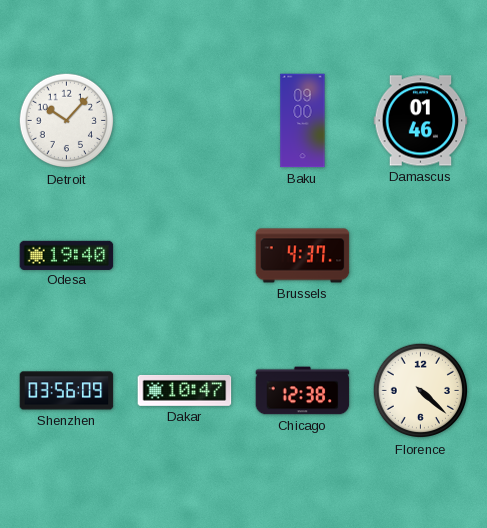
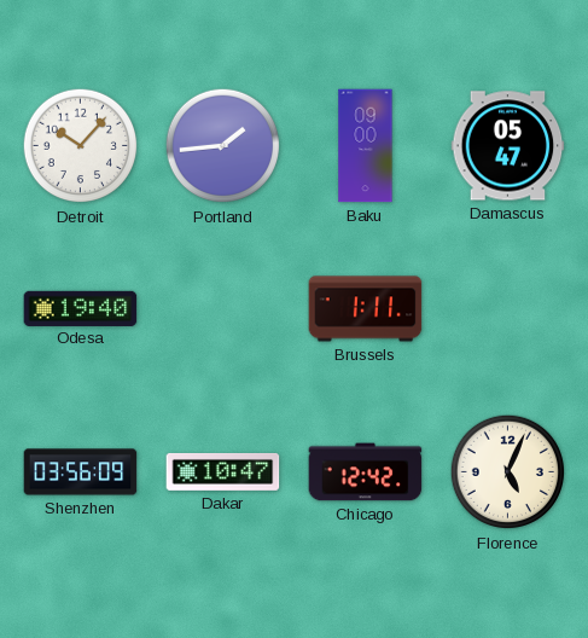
Portland: none -> 1:44 (223, 146)
Damascus: 01:46 -> 05:47 (508, 146)
Brussels: 4:37 -> 1:11 (366, 309)
Chicago: 12:38 -> 12:42 (366, 472)
Florence: 4:22 -> 5:04 (508, 472)
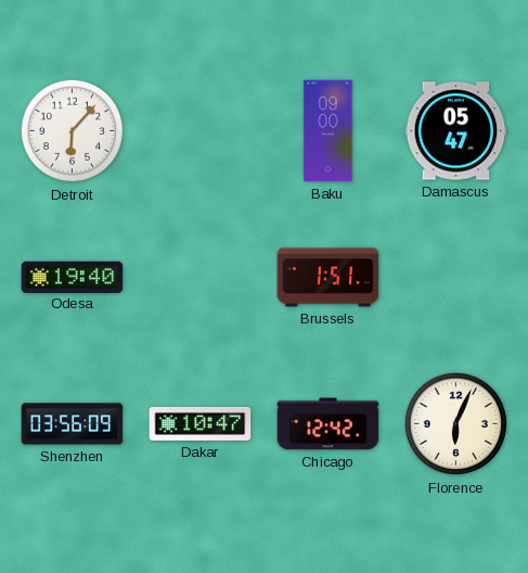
Detroit: 10:07 -> 6:07 (73, 131)
Portland: 1:44 -> none (223, 146)
Brussels: 1:11 -> 1:51 (329, 278)
Florence: 5:04 -> 6:04 (456, 424)
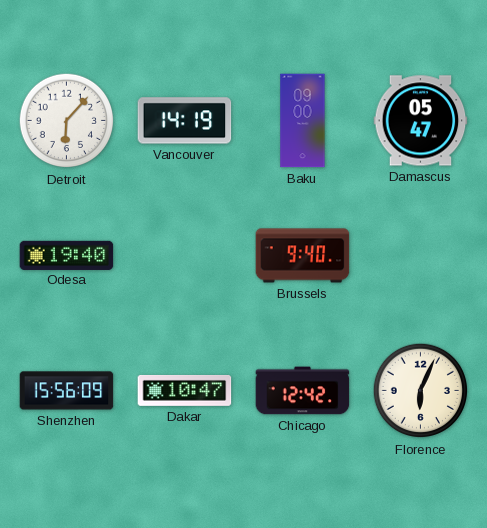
Vancouver: none -> 14:19 (185, 121)
Brussels: 1:51 -> 9:40 (303, 256)
Shenzhen: 03:56 -> 15:56 (67, 391)
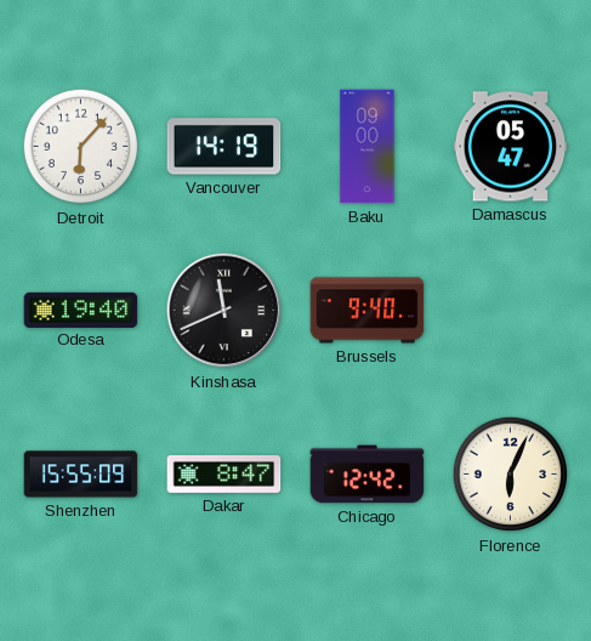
Kinshasa: none -> 11:41 (225, 311)
Shenzhen: 15:56 -> 15:55 (81, 475)
Dakar: 10:47 -> 8:47 (225, 473)
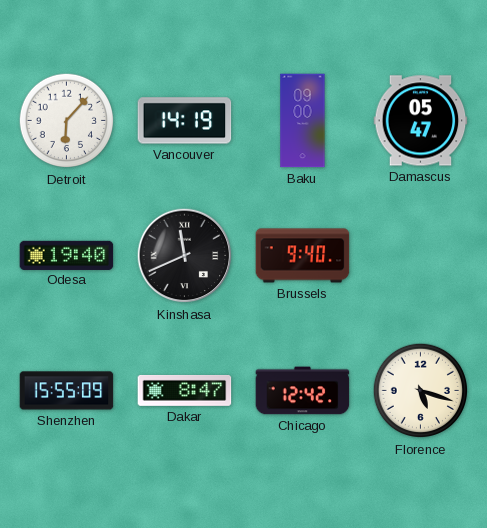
Florence: 6:04 -> 5:18 (421, 391)
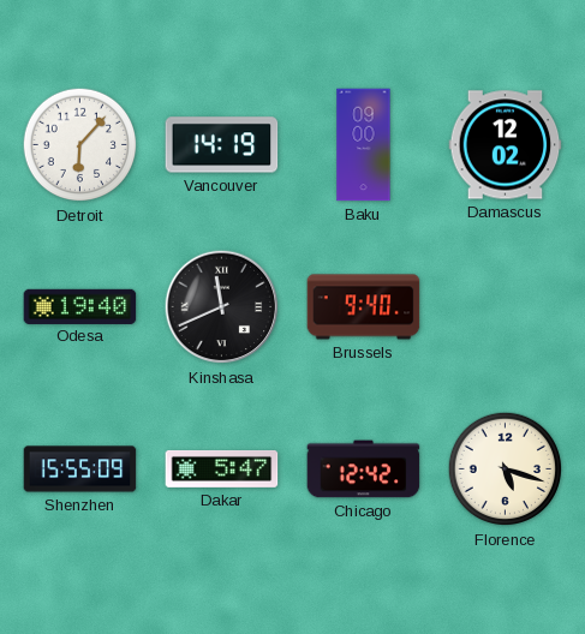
Damascus: 05:47 -> 12:02 (506, 145)
Dakar: 8:47 -> 5:47 (222, 468)
